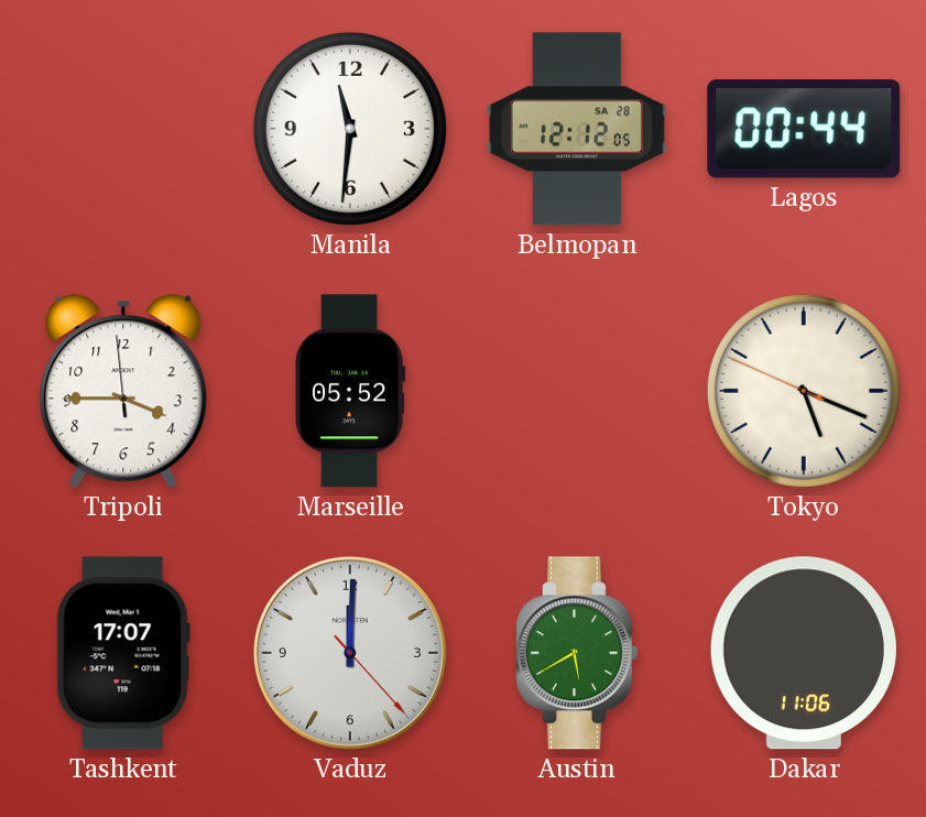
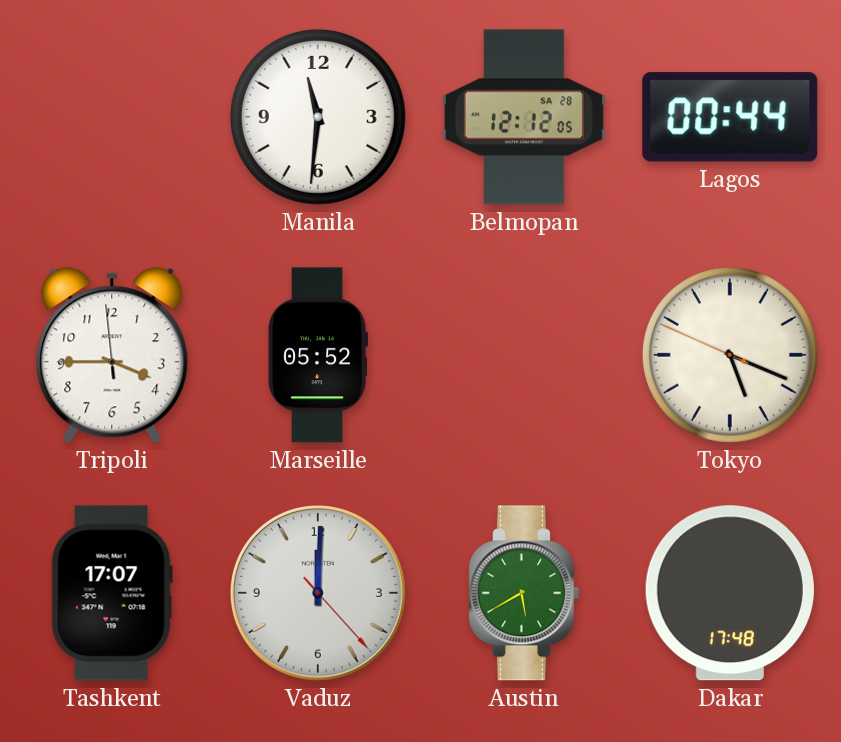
Dakar: 11:06 -> 17:48 (730, 593)
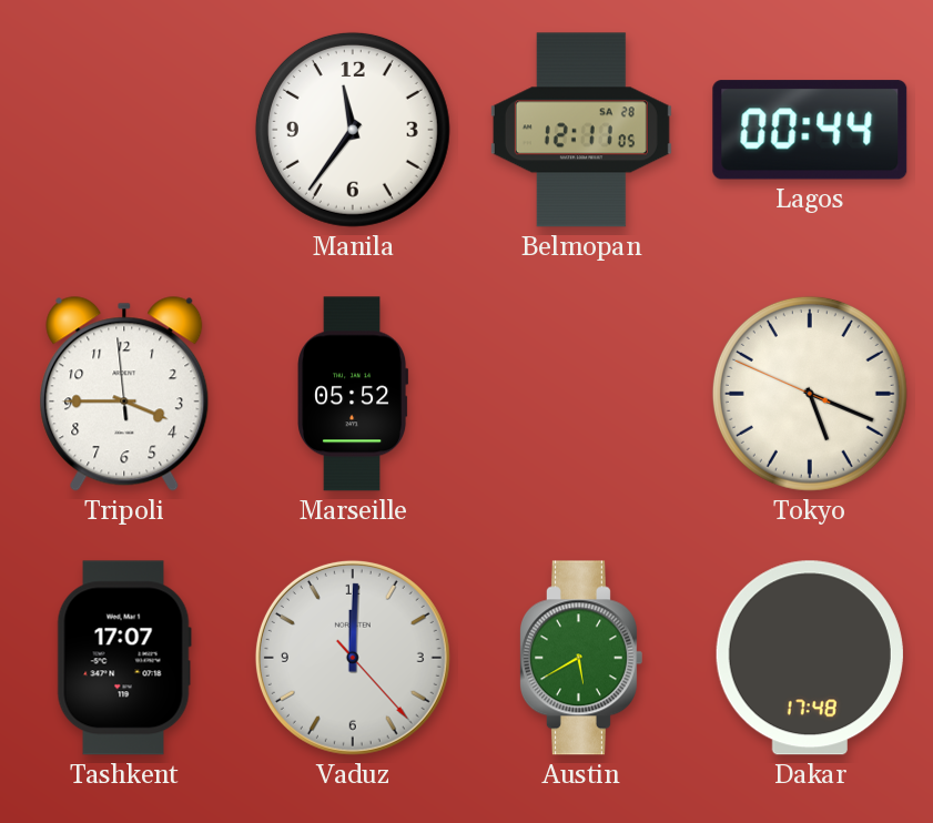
Manila: 11:31 -> 11:36 (353, 130)
Belmopan: 12:12 -> 12:11 (581, 130)
